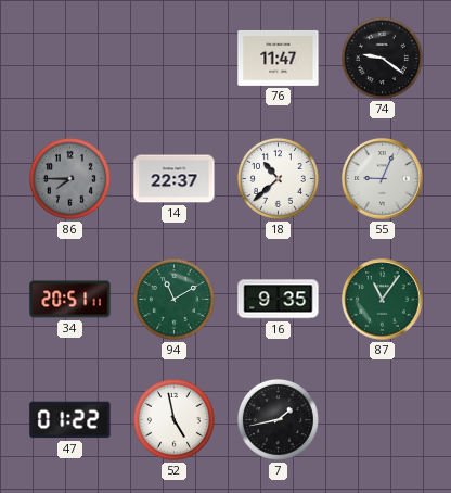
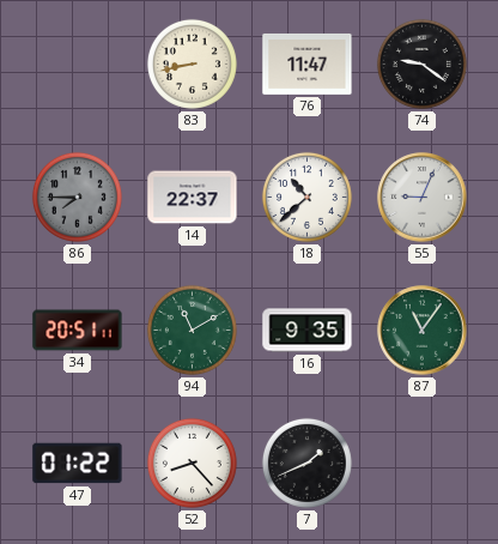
83: none -> 8:43 (192, 64)
52: 4:58 -> 8:23 (192, 463)
7: 1:43 -> 1:41 (306, 463)
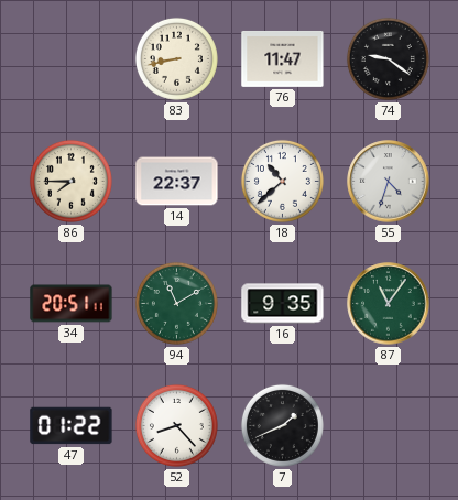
86 dial: grey -> cream (70, 181)
55: 9:04 -> 4:33 (389, 182)
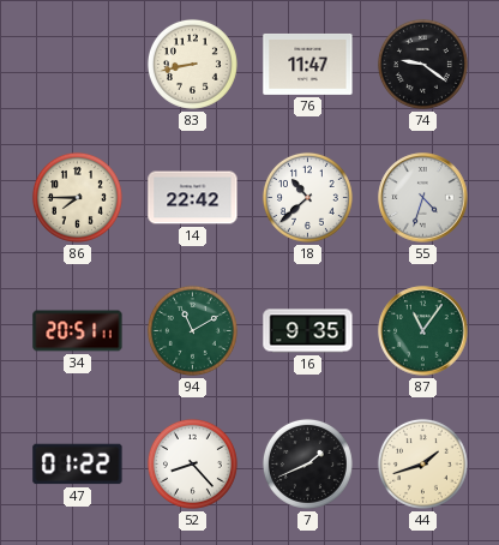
14: 22:37 -> 22:42 (193, 198)
44: none -> 1:42 (422, 463)
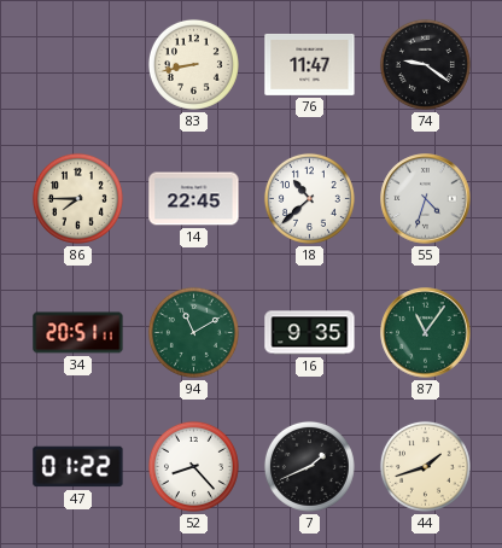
14: 22:42 -> 22:45 (194, 199)
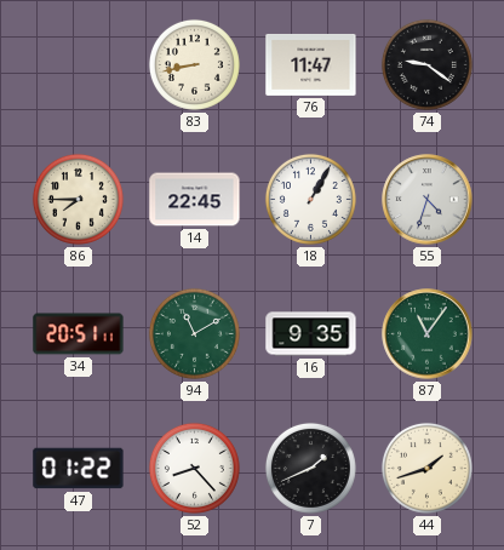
18: 10:38 -> 1:05 (310, 199)
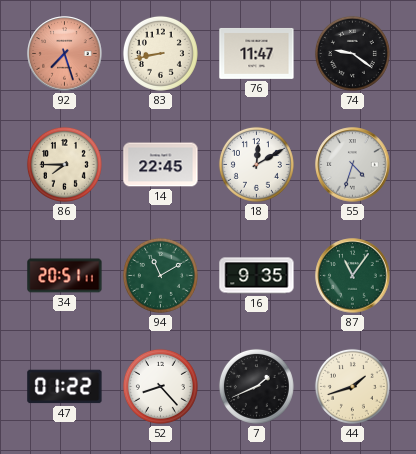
92: none -> 7:27 (65, 54)
18: 1:05 -> 12:10 (256, 164)
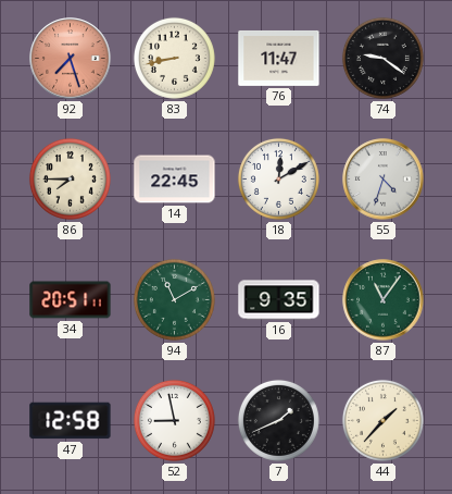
47: 01:22 -> 12:58 (71, 421)
52: 8:23 -> 8:58 (174, 420)
44: 1:42 -> 1:37 (382, 420)
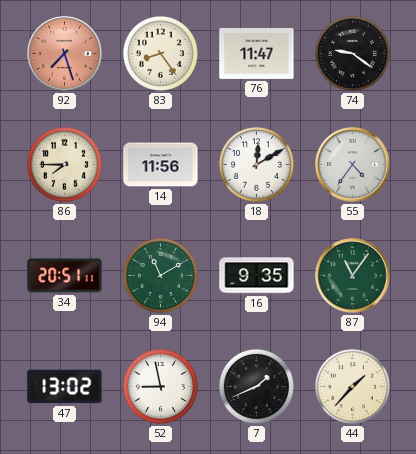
83: 8:43 -> 8:24 (160, 53)
14: 22:45 -> 11:56 (161, 165)
55: 4:33 -> 4:36 (353, 165)
47: 12:58 -> 13:02 (65, 387)
